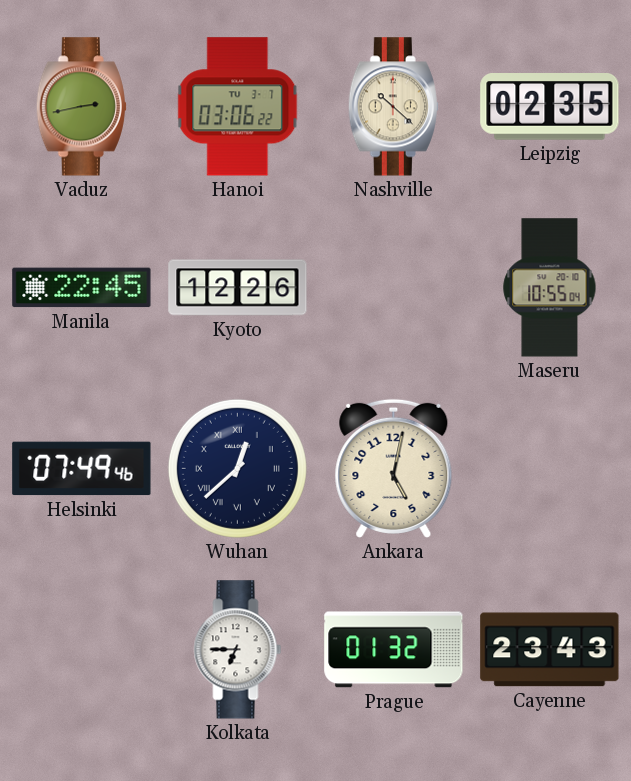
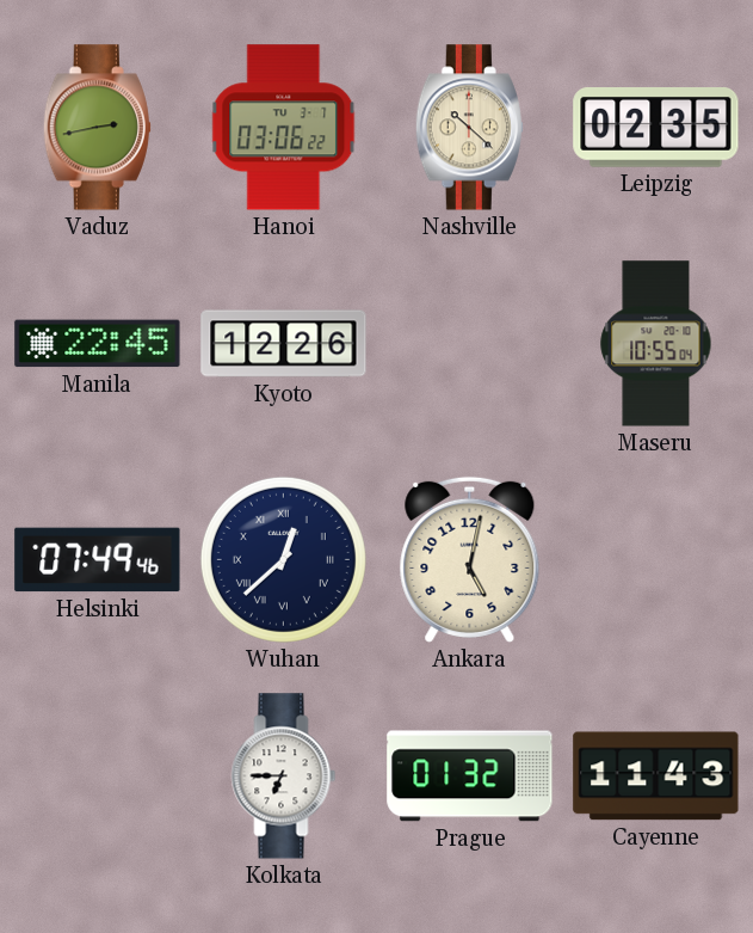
Cayenne: 23:43 -> 11:43 (656, 777)
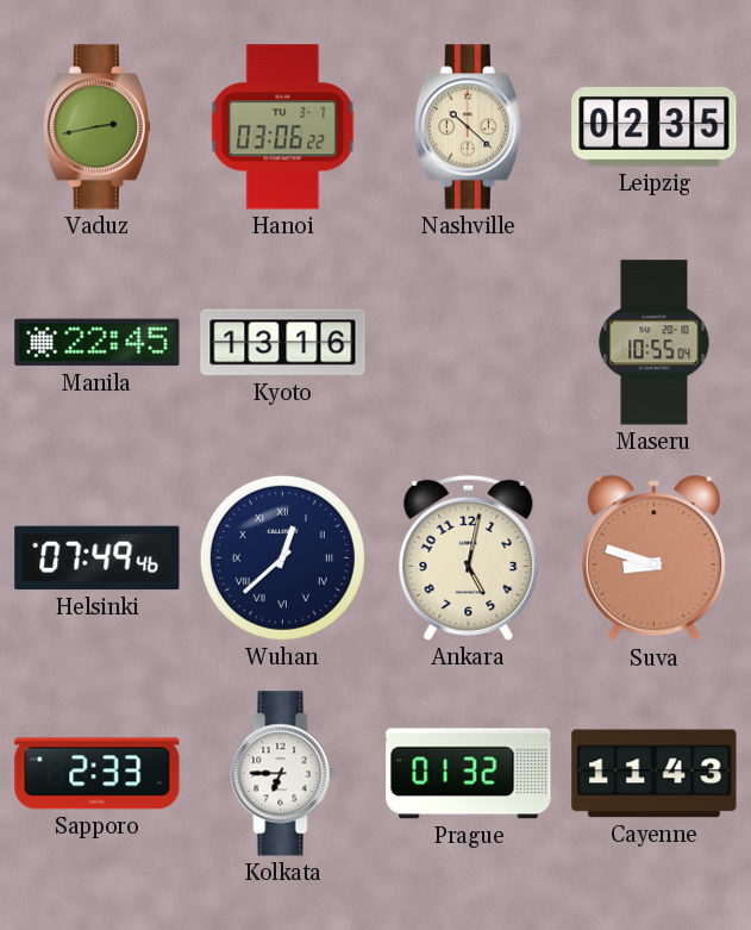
Kyoto: 12:26 -> 13:16 (283, 343)
Suva: none -> 8:48 (653, 558)
Sapporo: none -> 2:33 (98, 774)
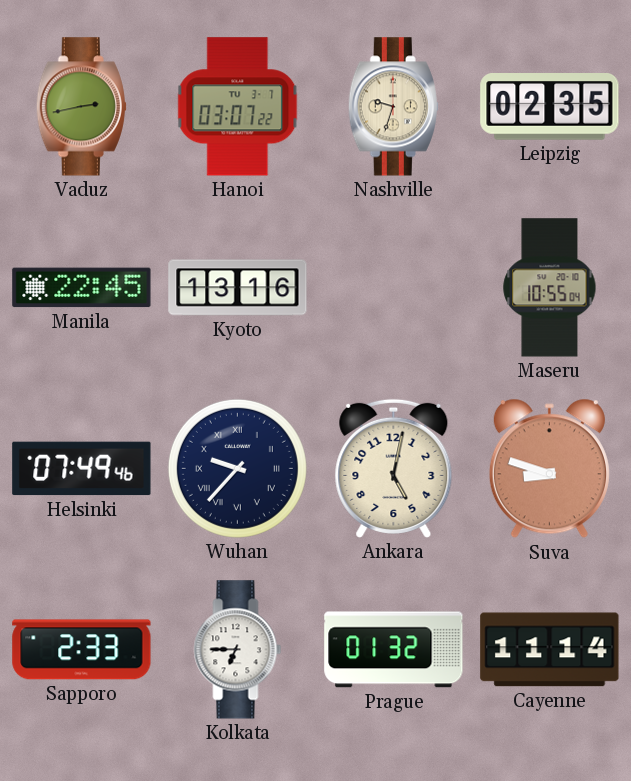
Hanoi: 03:06 -> 03:07 (238, 107)
Nashville: 10:22 -> 9:33 (393, 107)
Wuhan: 12:38 -> 9:37 (237, 468)
Cayenne: 11:43 -> 11:14 (550, 650)
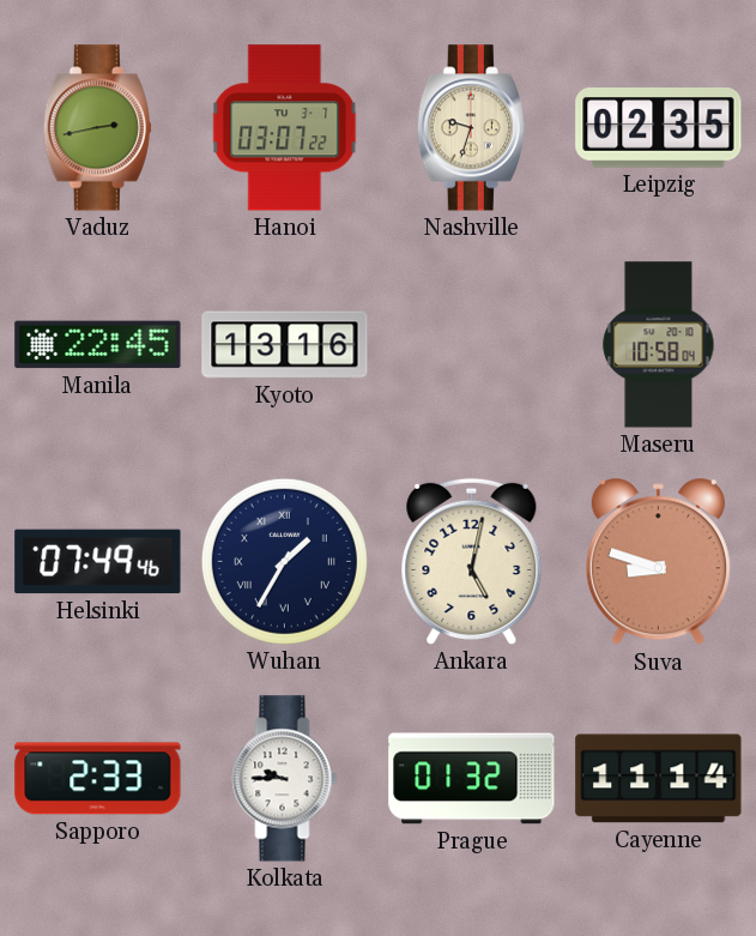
Maseru: 10:55 -> 10:58 (659, 345)
Wuhan: 9:37 -> 1:35 (284, 561)
Kolkata: 6:45 -> 9:45 (285, 779)
